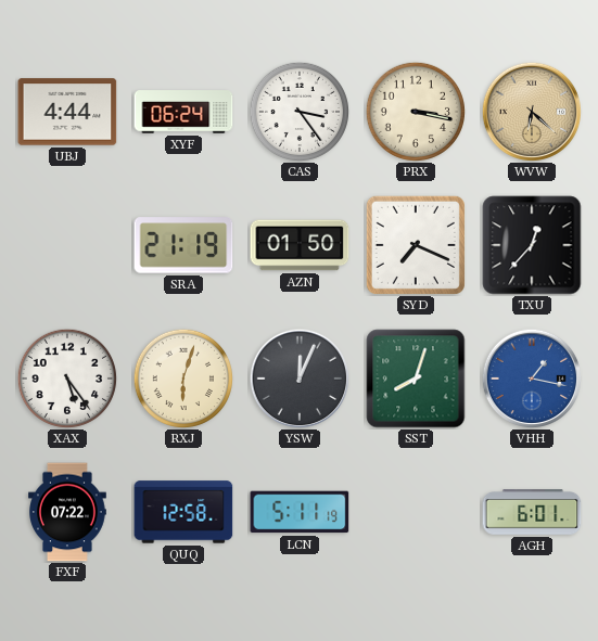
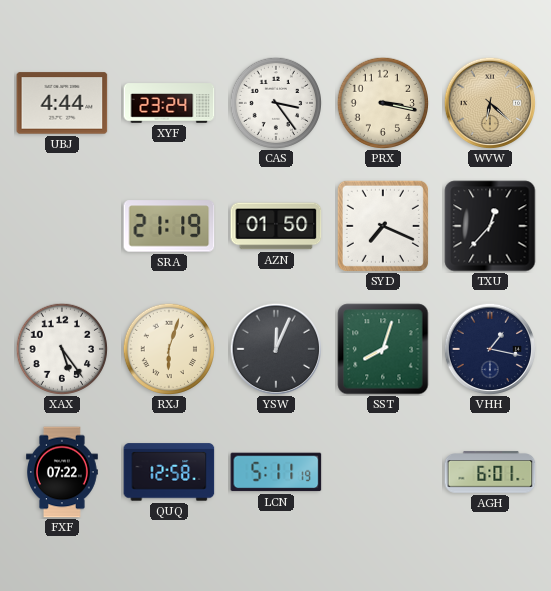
XYF: 06:24 -> 23:24 (169, 103)
VHH dial: blue -> navy (489, 348)
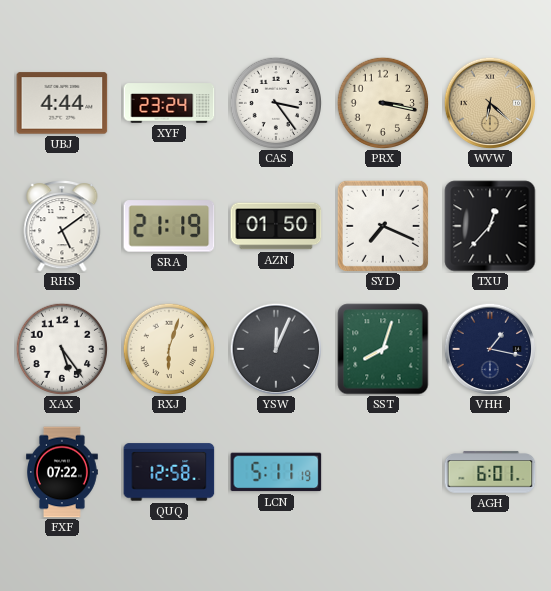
RHS: none -> 5:09 (62, 227)
